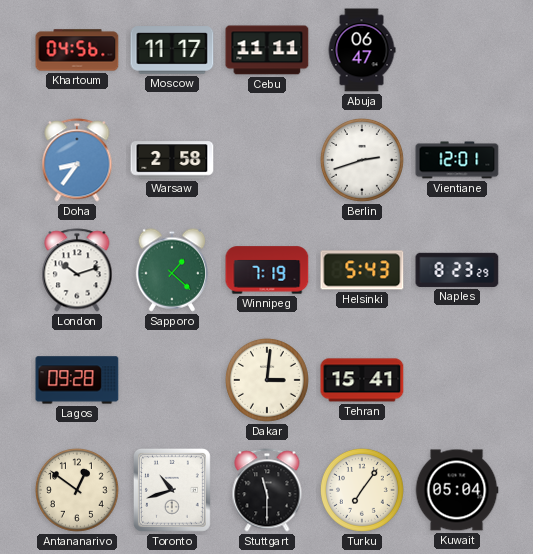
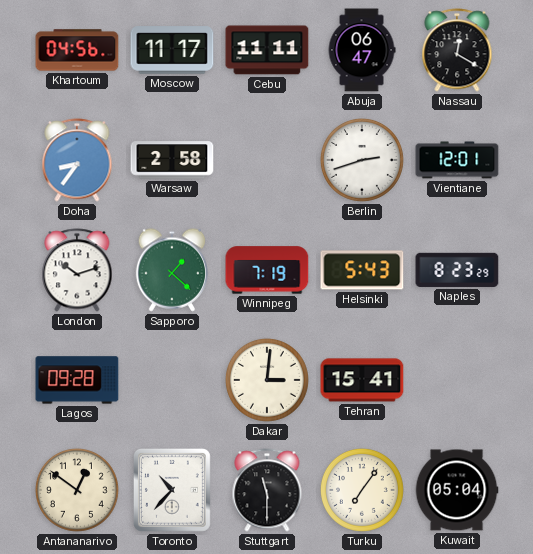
Nassau: none -> 12:20 (457, 50)
Toronto: 10:42 -> 10:37 (172, 490)
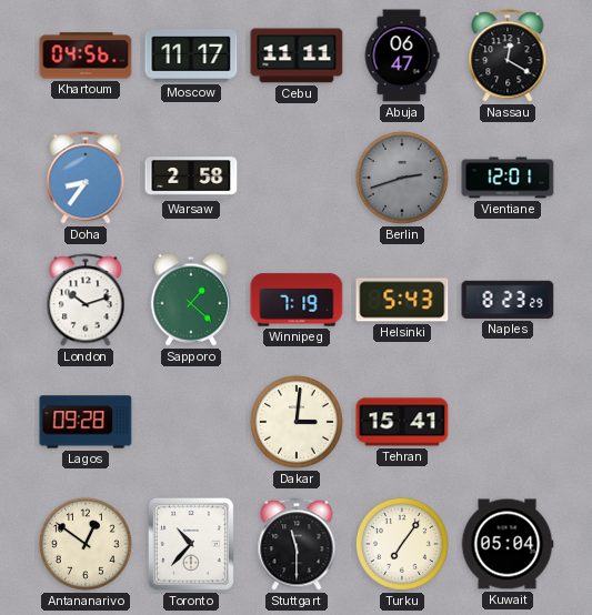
Berlin dial: white -> grey (402, 178)
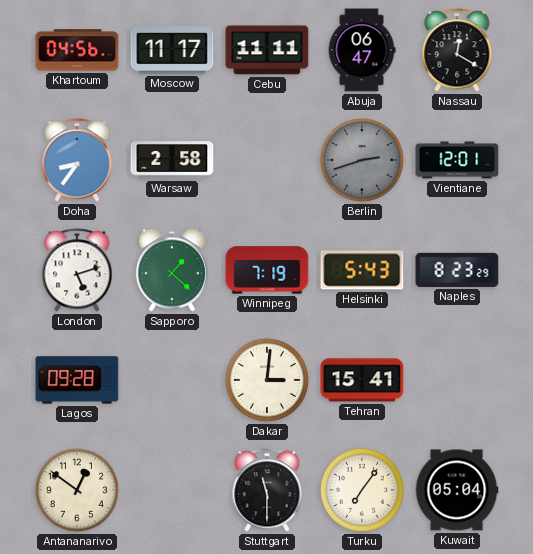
London: 10:12 -> 5:12 (77, 270)
Toronto: 10:37 -> none (191, 544)
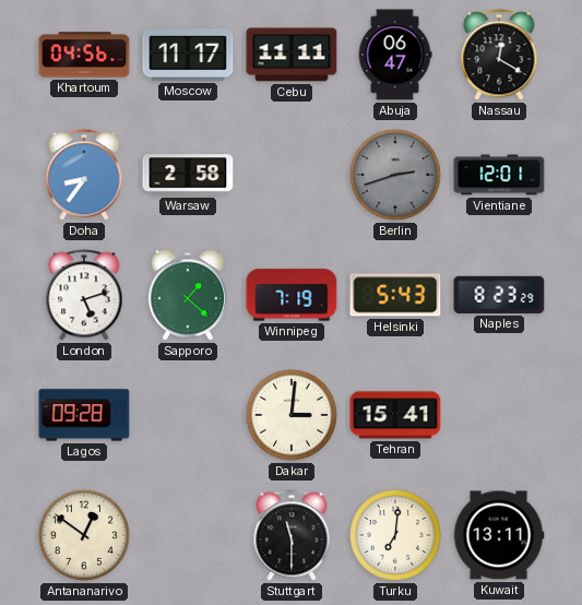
Turku: 7:06 -> 7:01 (395, 535)
Kuwait: 05:04 -> 13:11 (499, 535)
